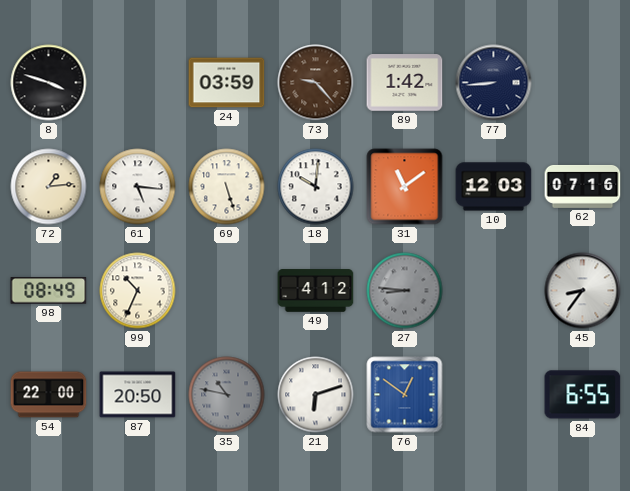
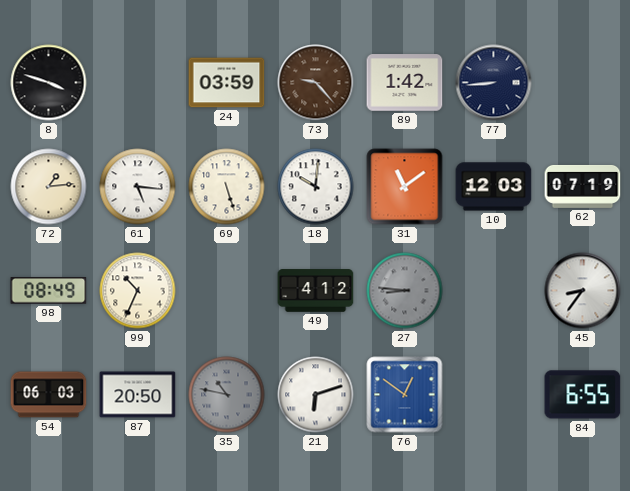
62: 07:16 -> 07:19 (583, 186)
54: 22:00 -> 06:03 (49, 395)
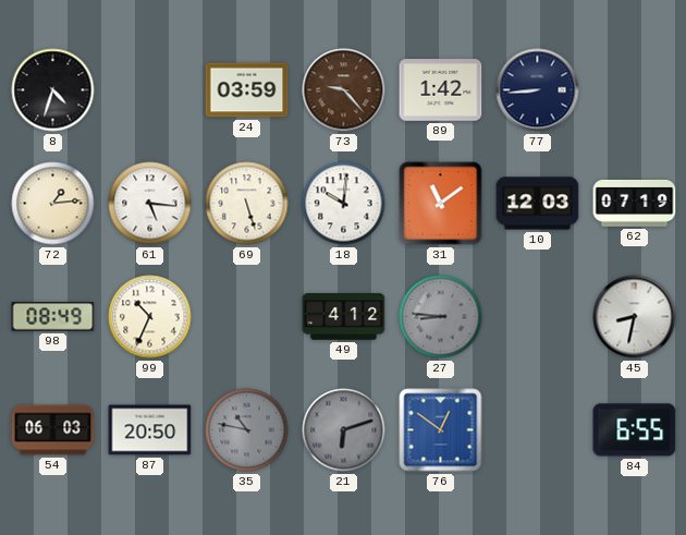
8: 3:48 -> 4:33 (53, 90)
45: 8:36 -> 8:32 (635, 317)
21 dial: white -> grey (344, 430)
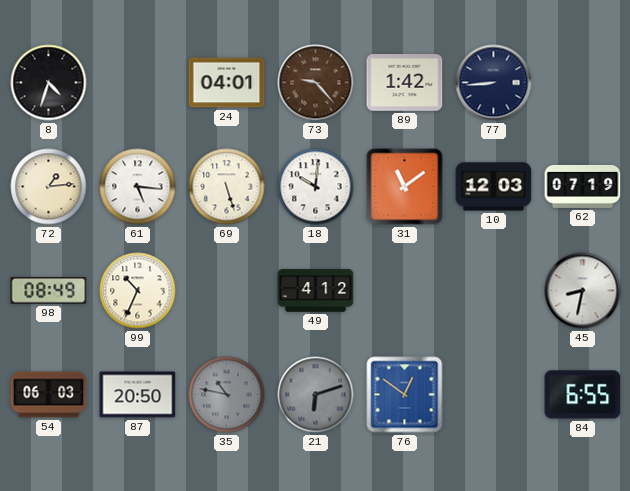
24: 03:59 -> 04:01 (227, 83)
27: 8:46 -> none (441, 317)
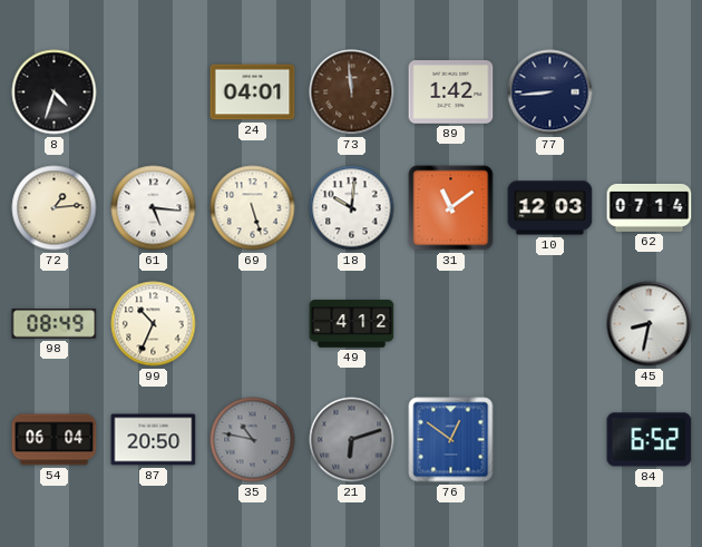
73: 9:23 -> 11:59 (352, 92)
62: 07:19 -> 07:14 (650, 207)
54: 06:03 -> 06:04 (55, 440)
84: 6:55 -> 6:52 (650, 440)
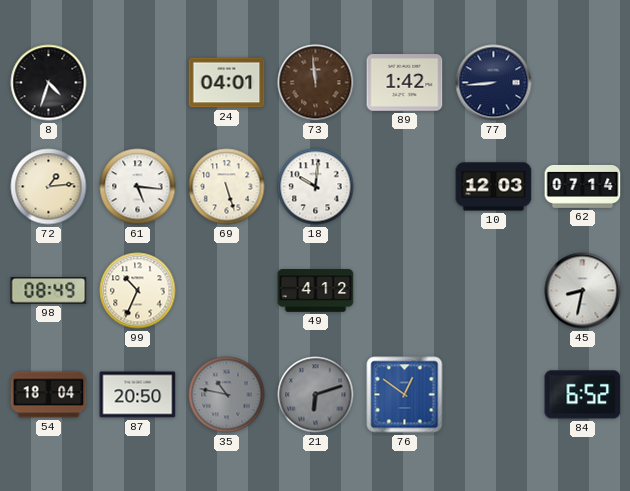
31: 11:09 -> none (451, 208)
54: 06:04 -> 18:04 (49, 395)
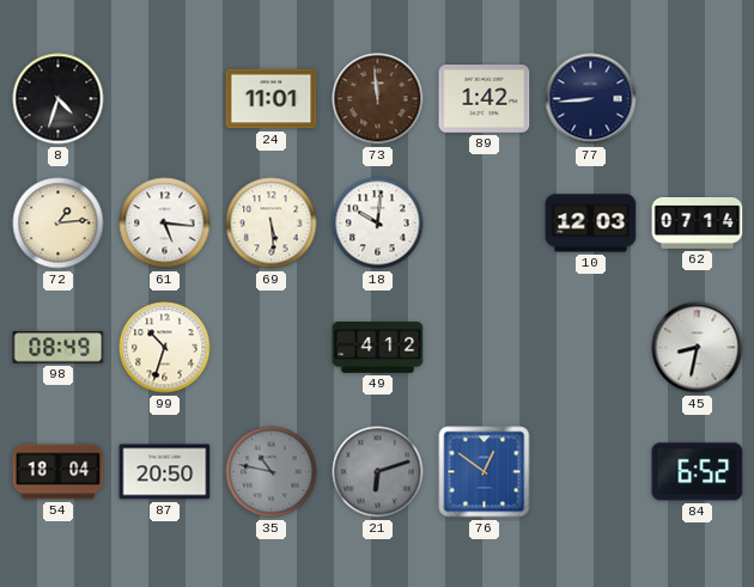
24: 04:01 -> 11:01 (272, 99)
69: 5:27 -> 5:29 (272, 224)
99: 10:34 -> 10:33 (165, 348)
